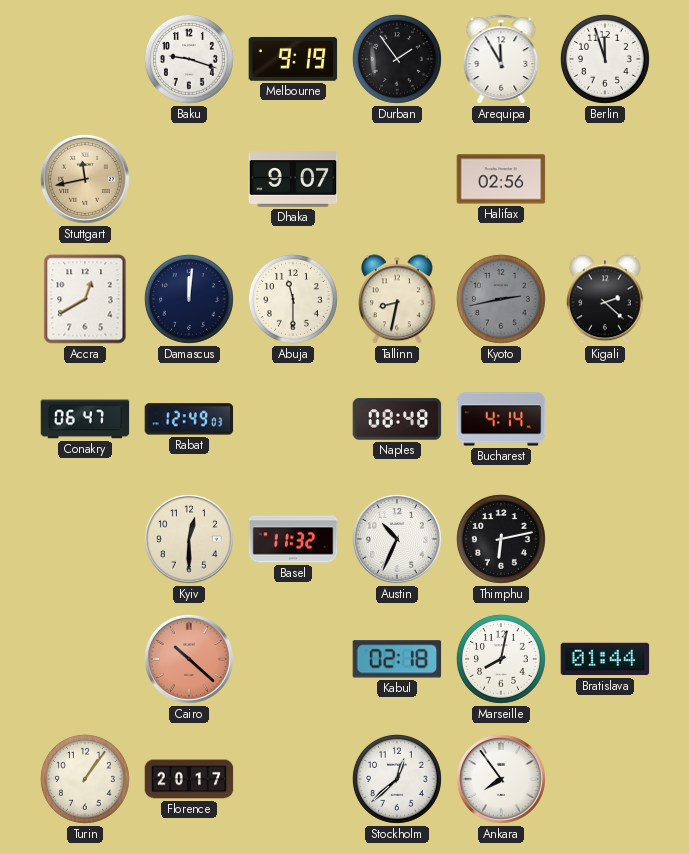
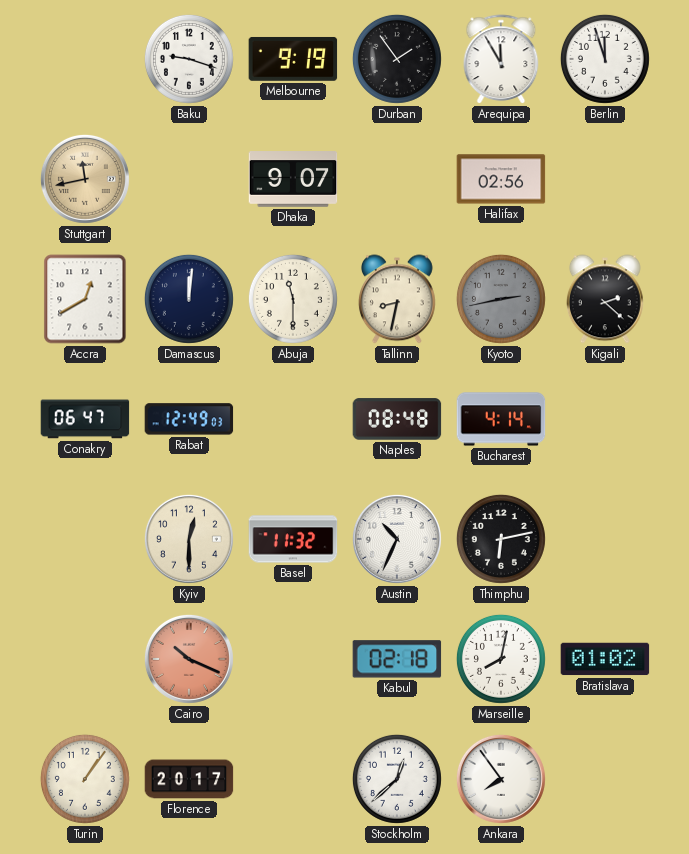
Cairo: 10:22 -> 10:19 (189, 659)
Bratislava: 01:44 -> 01:02 (605, 659)
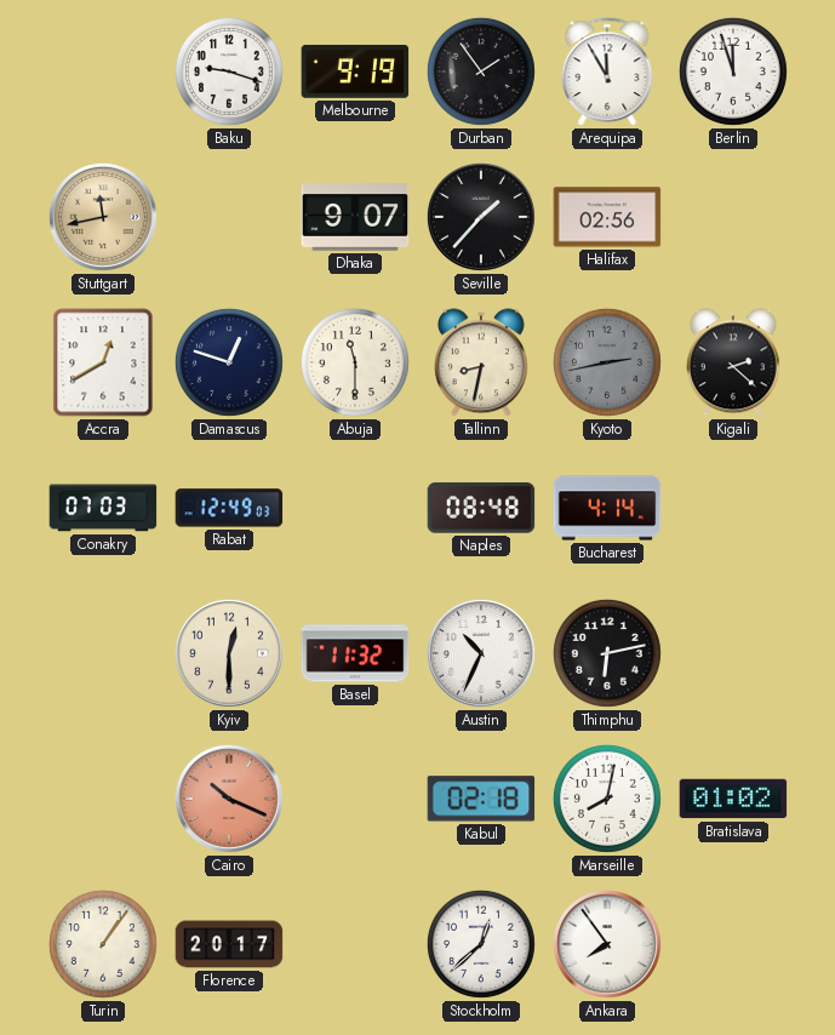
Seville: none -> 1:37 (481, 217)
Damascus: 12:01 -> 12:48 (229, 362)
Conakry: 06:47 -> 07:03 (103, 508)
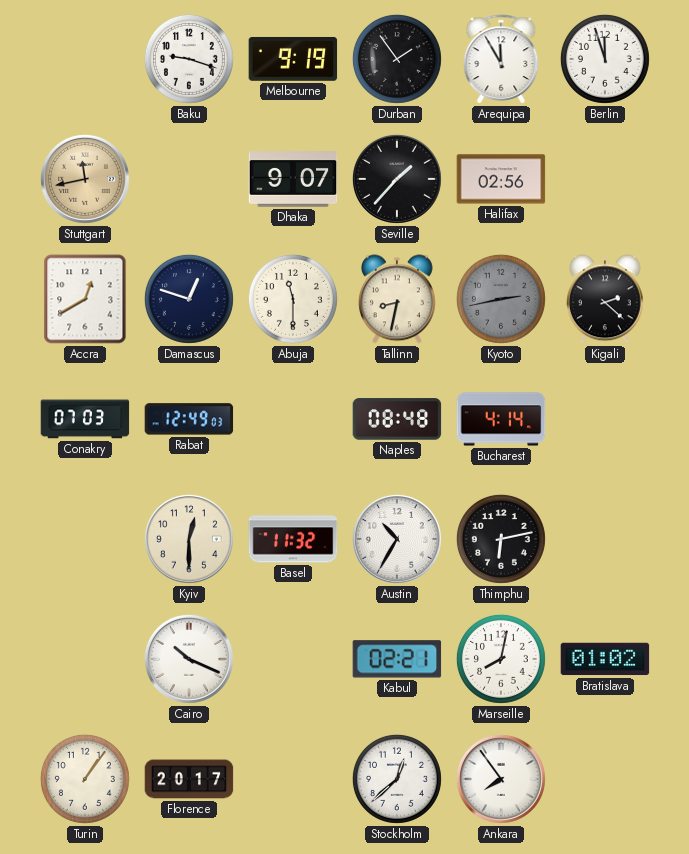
Austin: 10:34 -> 10:35 (397, 539)
Cairo dial: salmon -> white (189, 659)
Kabul: 02:18 -> 02:21 (397, 659)
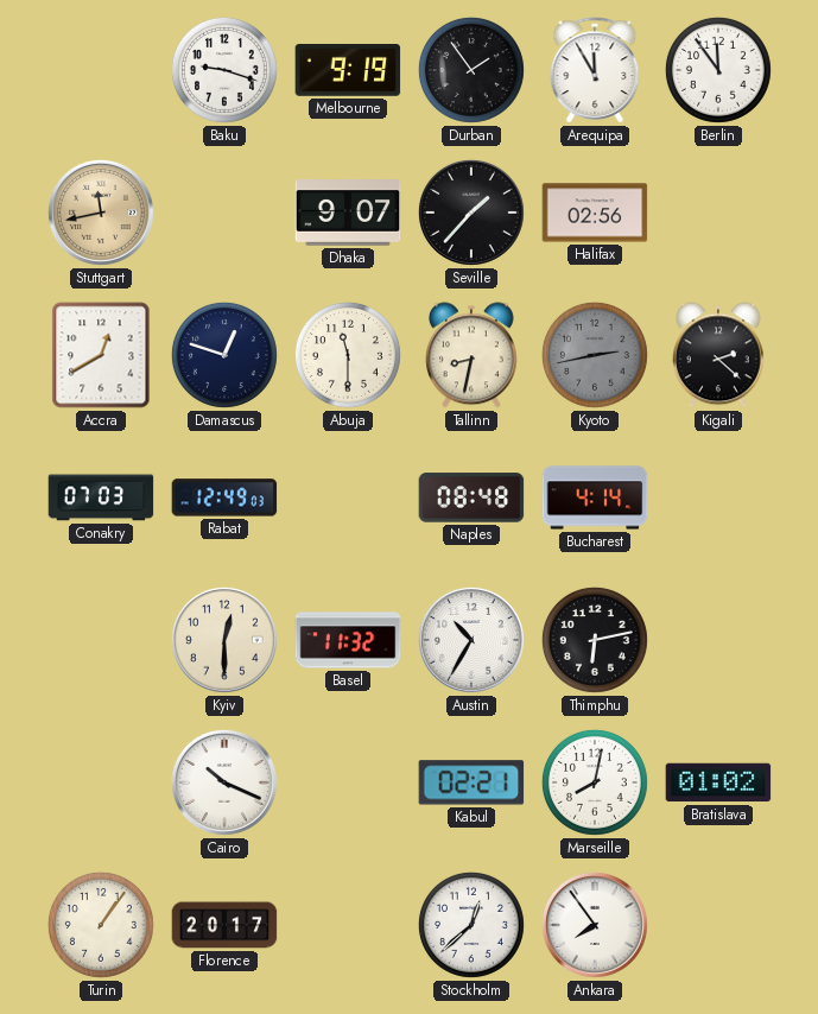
Berlin: 11:57 -> 11:54 (718, 70)
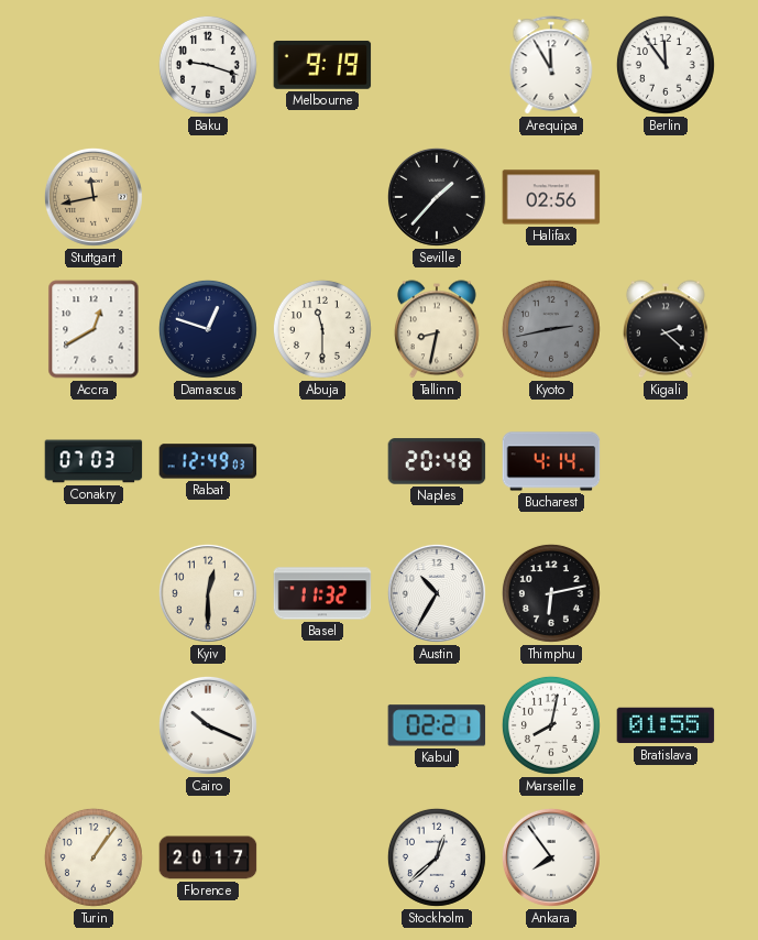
Durban: 1:54 -> none (471, 70)
Dhaka: 9:07 -> none (348, 213)
Naples: 08:48 -> 20:48 (437, 461)
Bratislava: 01:02 -> 01:55 (666, 725)
